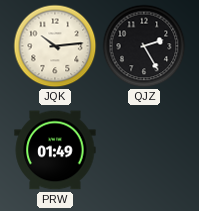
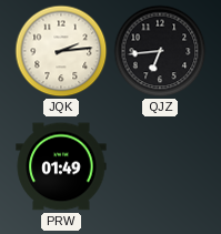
JQK: 10:14 -> 2:14 (61, 51)
QJZ: 2:25 -> 6:44 (160, 51)
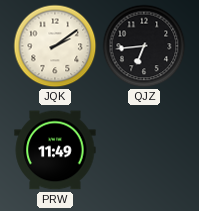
JQK: 2:14 -> 2:09 (55, 46)
PRW: 01:49 -> 11:49 (55, 150)
